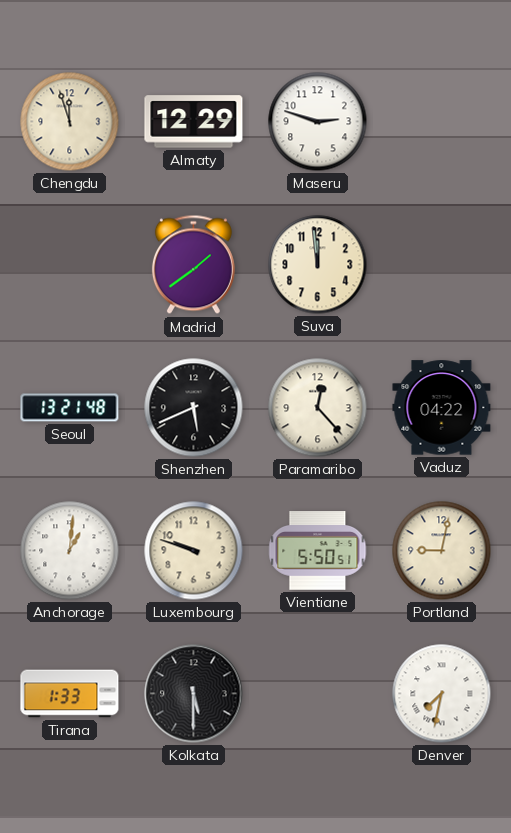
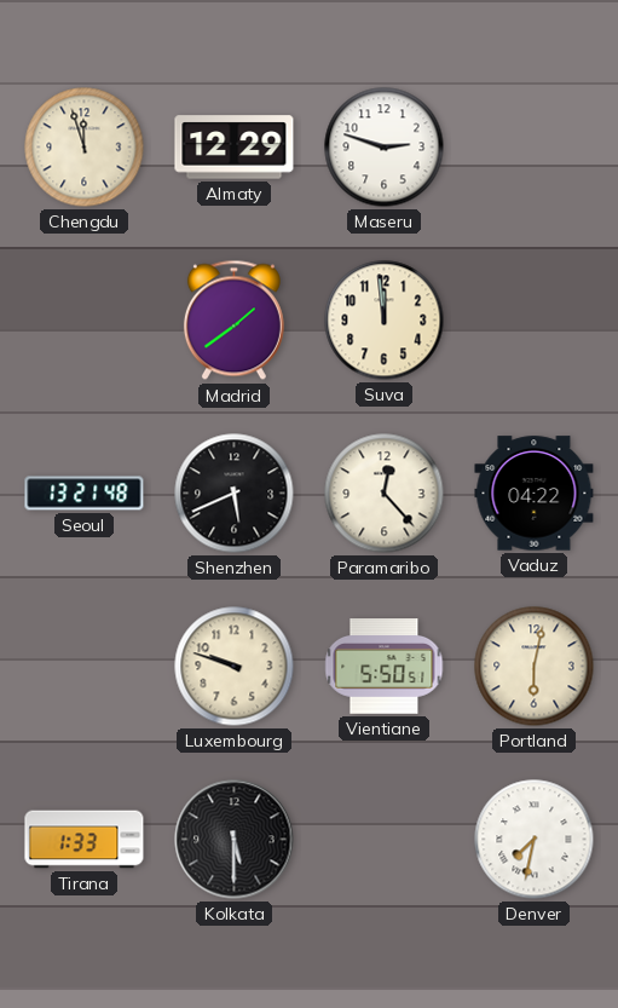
Anchorage: 1:01 -> none (70, 551)
Portland: 9:02 -> 6:02 (535, 667)
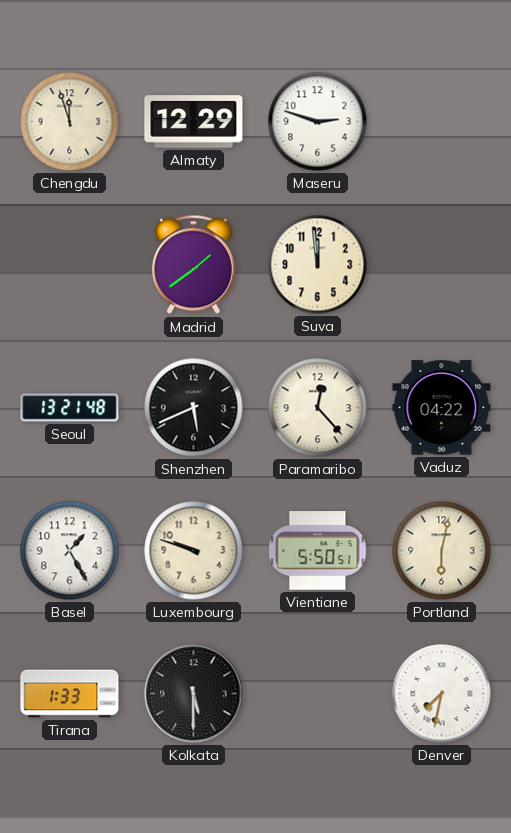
Basel: none -> 1:25 (70, 551)
